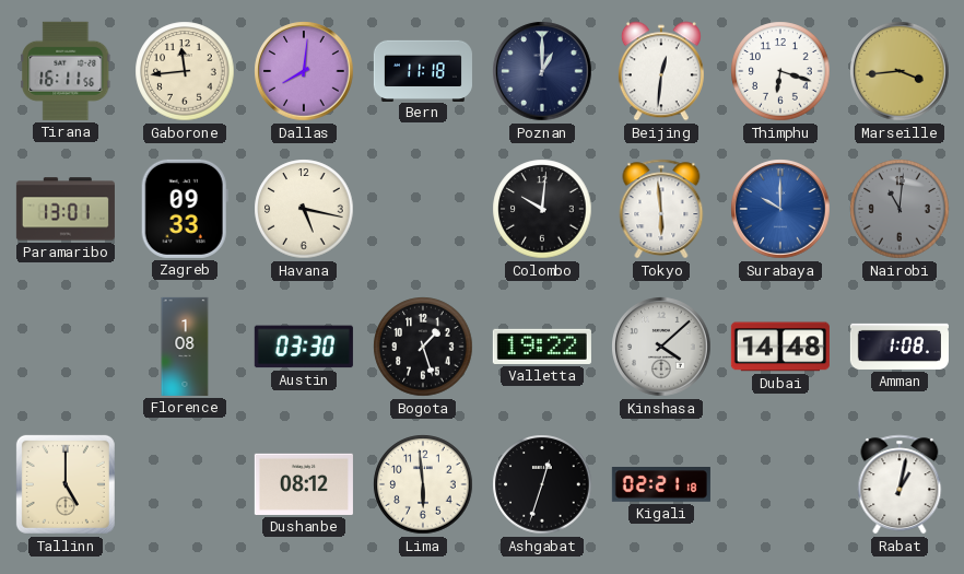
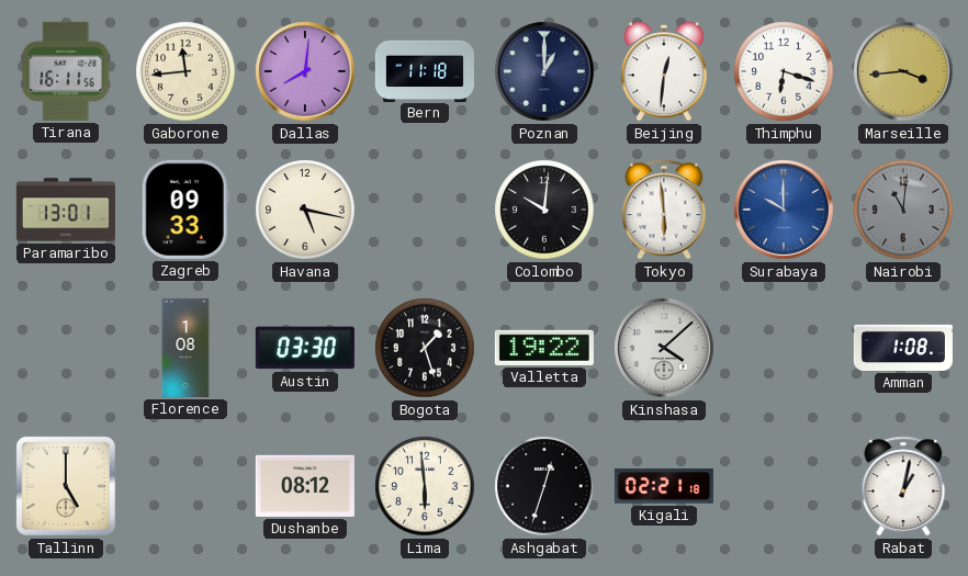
Dubai: 14:48 -> none (780, 347)
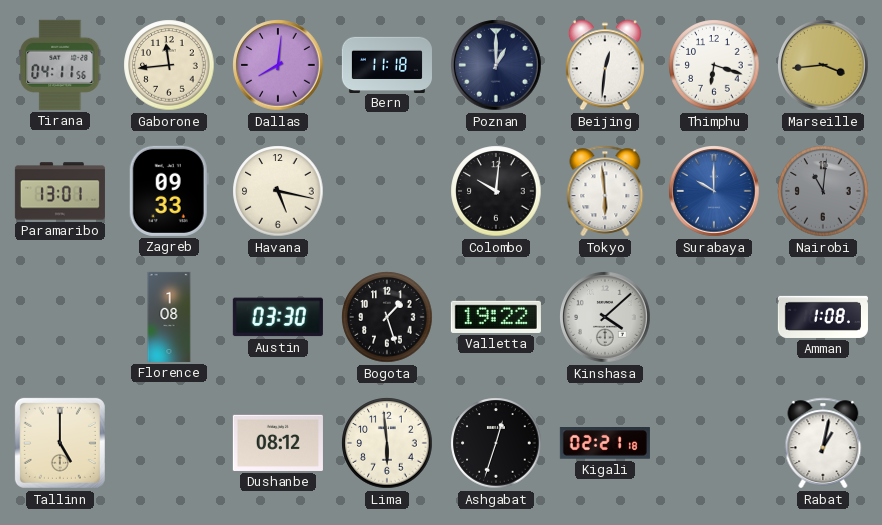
Tirana: 16:11 -> 04:11 (60, 65)
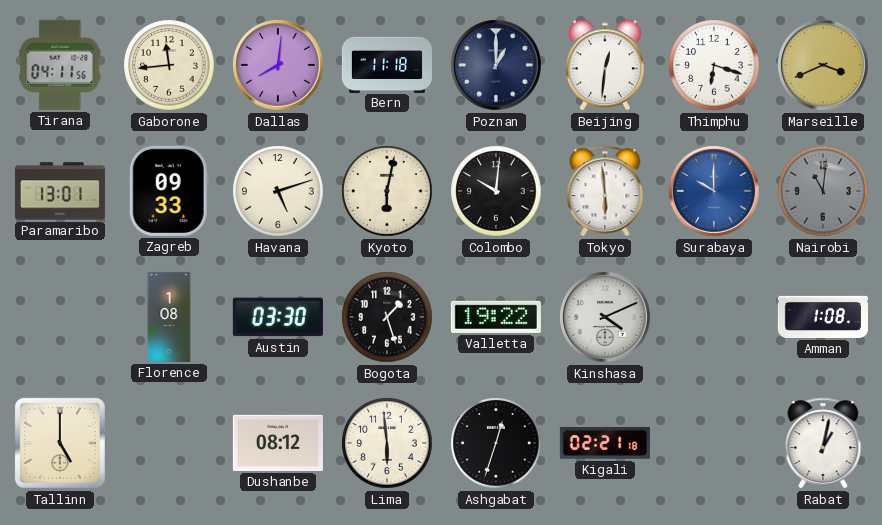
Marseille: 3:44 -> 3:41 (823, 65)
Havana: 5:17 -> 5:12 (278, 191)
Kyoto: none -> 6:02 (387, 191)
Kinshasa: 4:08 -> 4:11 (605, 317)
